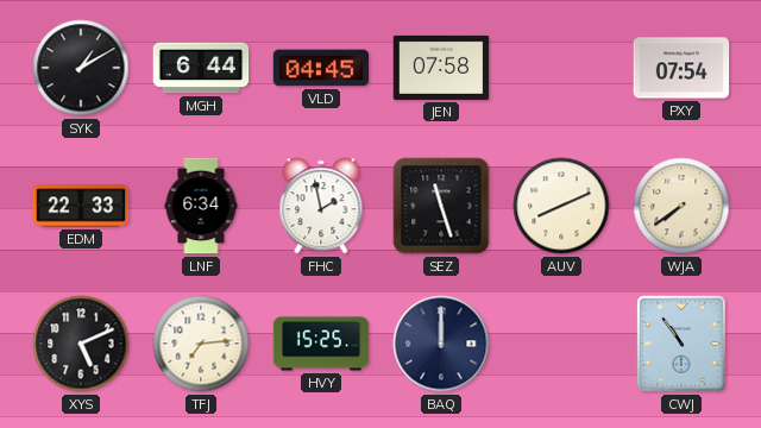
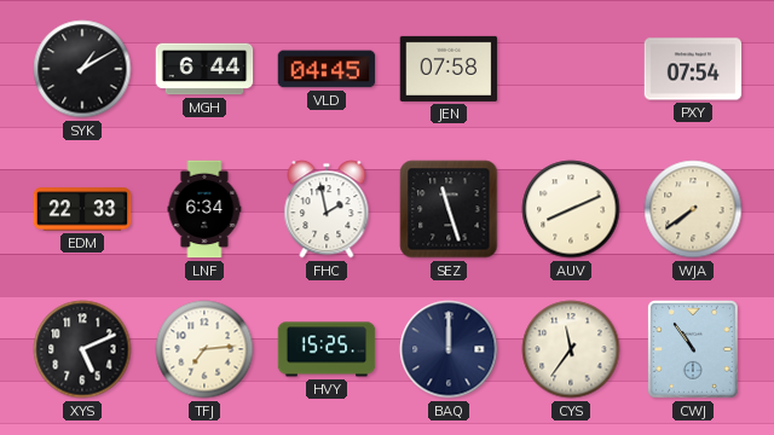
CYS: none -> 11:36 (571, 349)
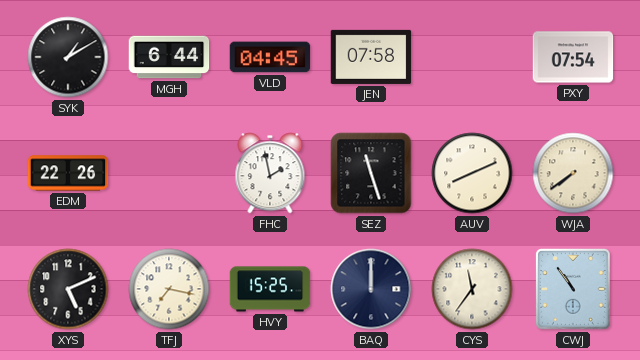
EDM: 22:33 -> 22:26 (68, 173)
LNF: 6:34 -> none (204, 209)
TFJ: 7:14 -> 7:17 (169, 289)
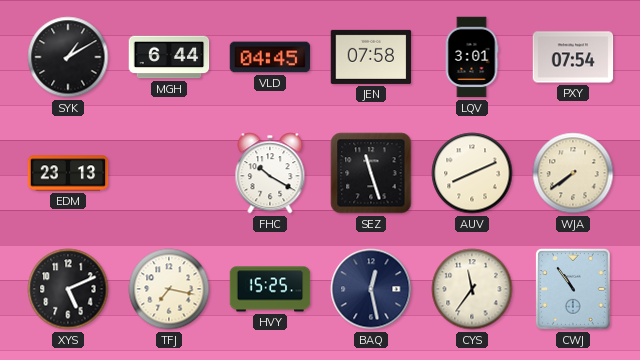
LQV: none -> 3:01 (472, 57)
EDM: 22:26 -> 23:13 (68, 173)
FHC: 1:58 -> 10:20 (270, 173)
BAQ: 12:00 -> 12:28 (371, 289)
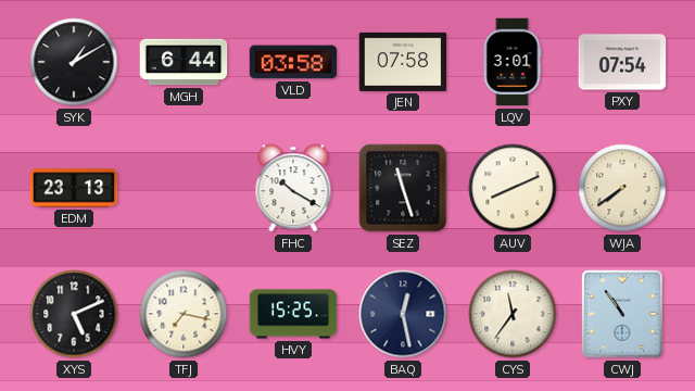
VLD: 04:45 -> 03:58 (293, 62)
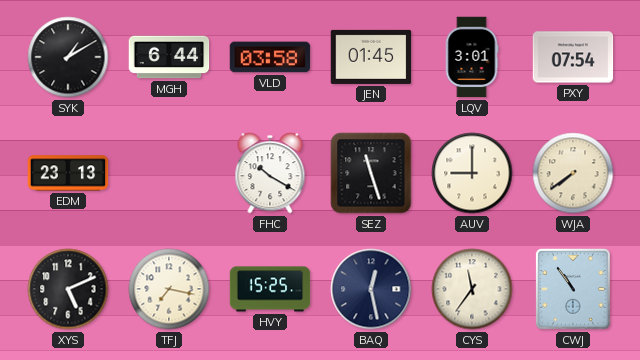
JEN: 07:58 -> 01:45 (371, 57)
AUV: 8:11 -> 9:00 (472, 173)
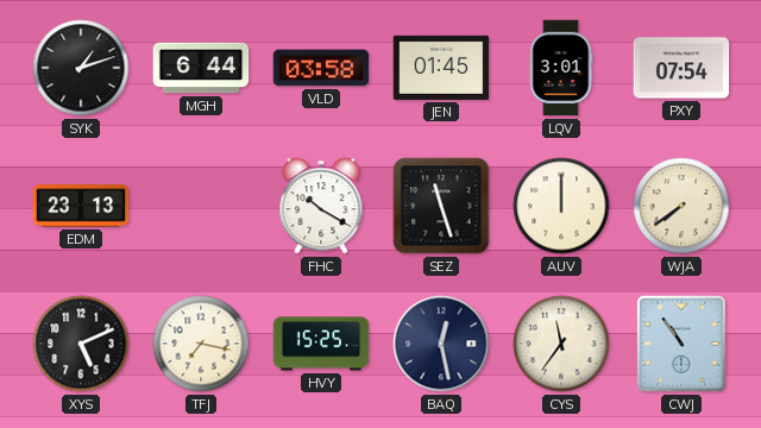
SYK: 1:10 -> 1:12 (81, 68)
AUV: 9:00 -> 12:00 (561, 206)
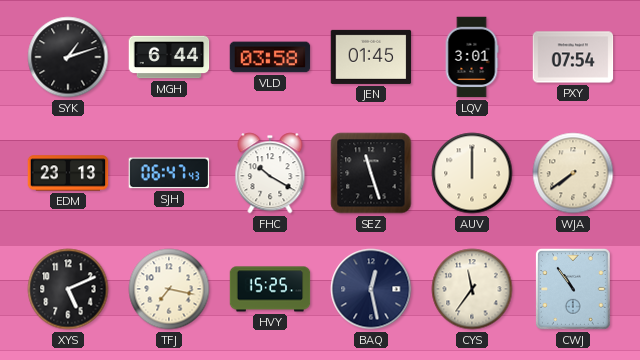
SJH: none -> 06:47 (169, 173)
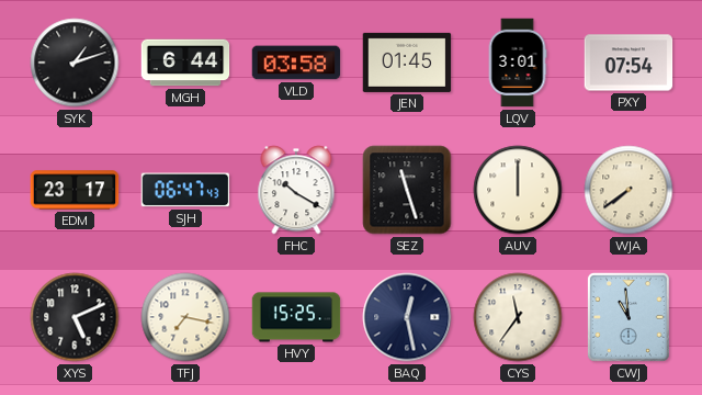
EDM: 23:13 -> 23:17 (75, 190)
CWJ: 10:54 -> 10:59 (629, 318)
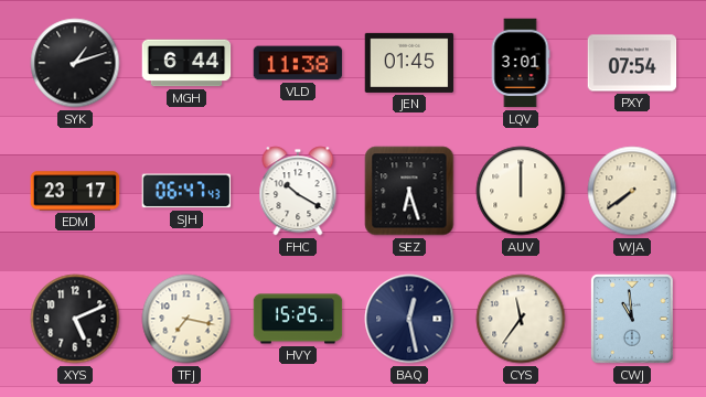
VLD: 03:58 -> 11:38 (298, 63)
SEZ: 11:27 -> 6:27 (409, 191)
